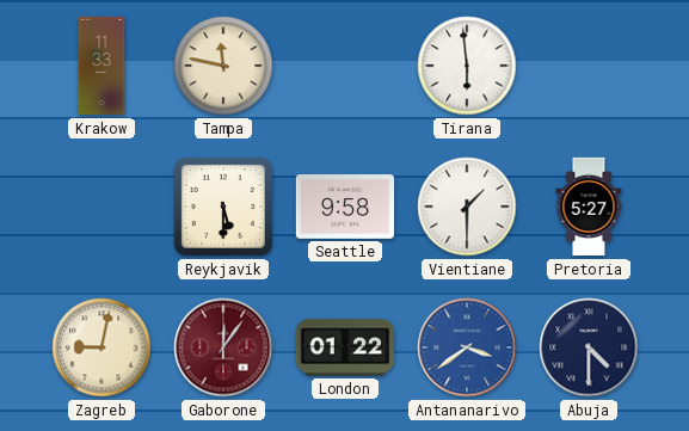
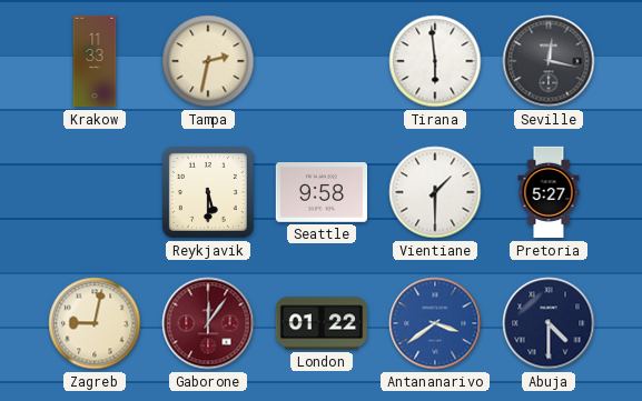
Tampa: 11:47 -> 2:32 (208, 61)
Seville: none -> 12:17 (549, 61)
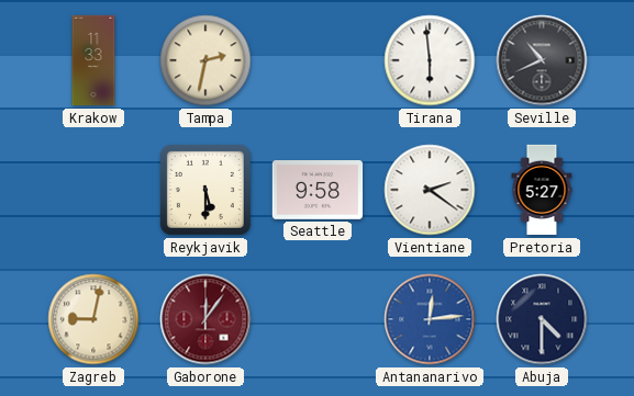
Seville: 12:17 -> 10:41 (542, 60)
Vientiane: 1:30 -> 2:21 (430, 190)
London: 01:22 -> none (322, 323)
Antananarivo: 3:39 -> 12:14 (430, 319)
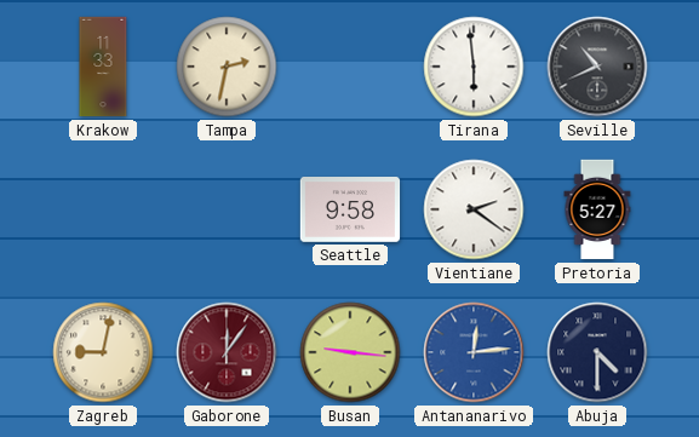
Reykjavik: 5:30 -> none (205, 190)
Busan: none -> 9:16 (350, 352)
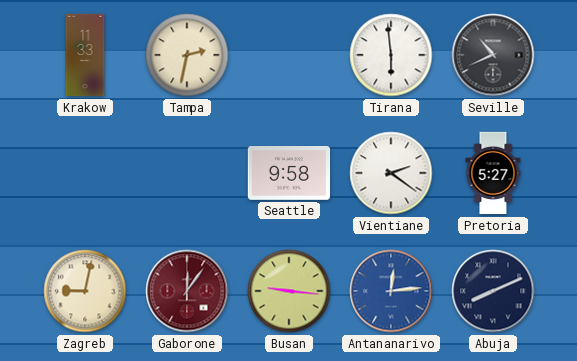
Abuja: 4:30 -> 8:11 (493, 291)
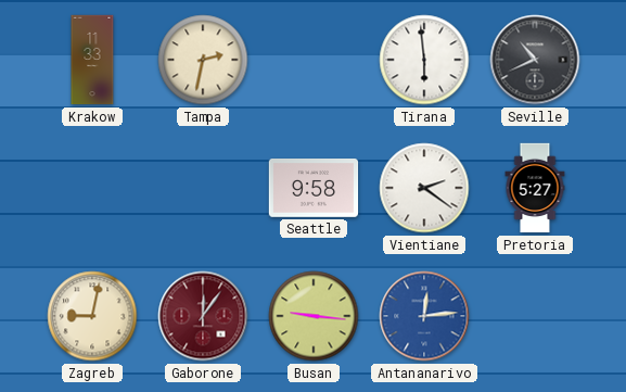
Abuja: 8:11 -> none (493, 291)
